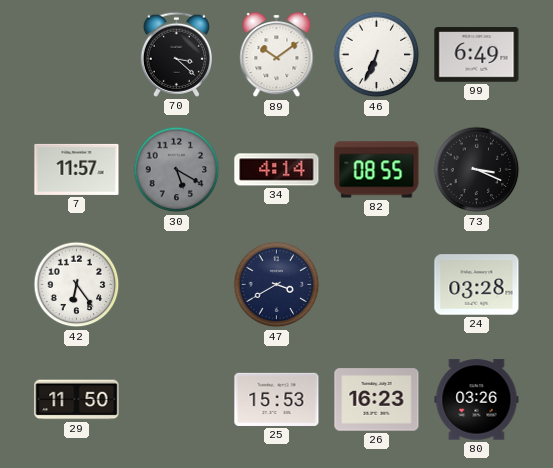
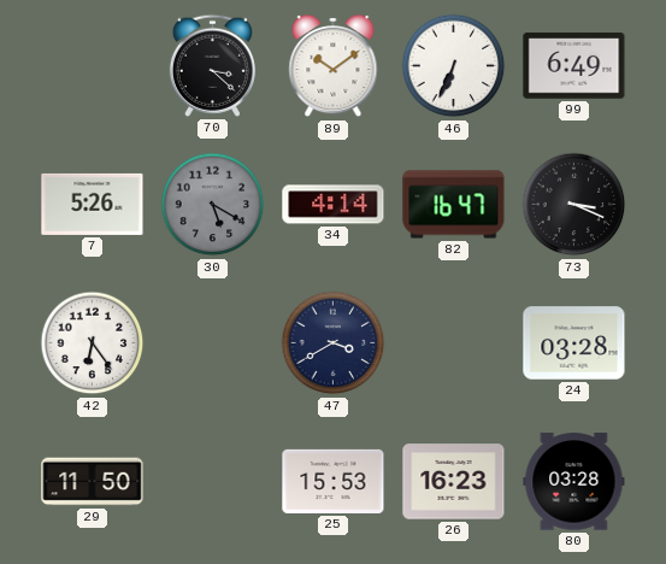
7: 11:57 -> 5:26 (93, 204)
82: 08:55 -> 16:47 (454, 205)
80: 03:26 -> 03:28 (574, 482)
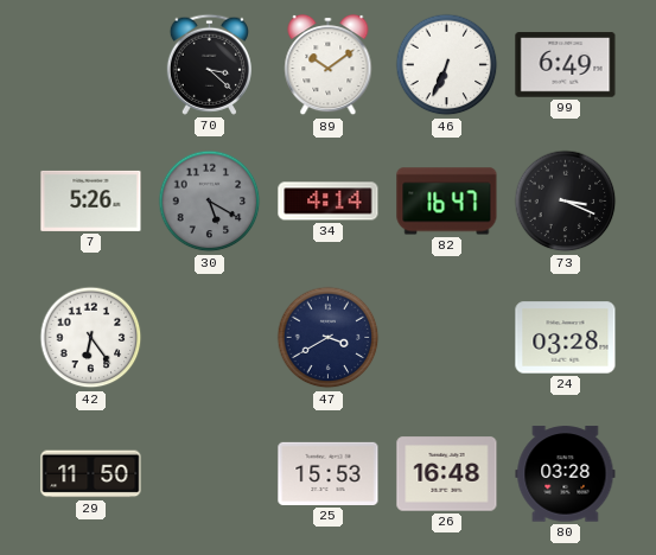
26: 16:23 -> 16:48 (447, 474)
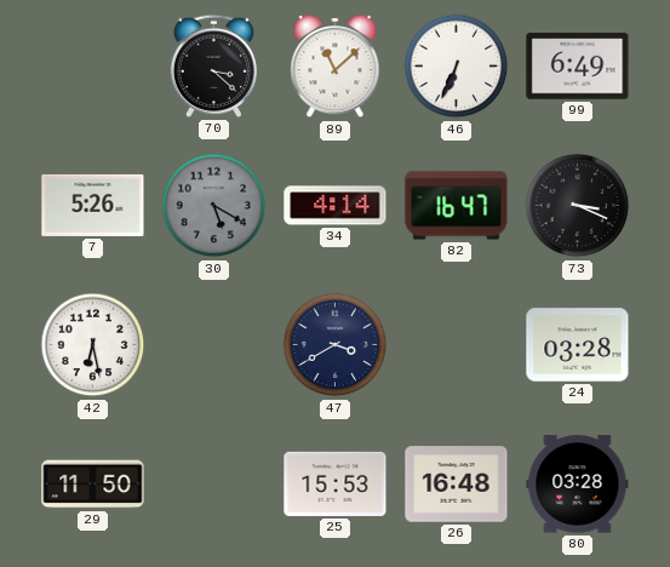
89: 10:09 -> 11:08 (336, 67)
42: 6:24 -> 6:28 (93, 345)
